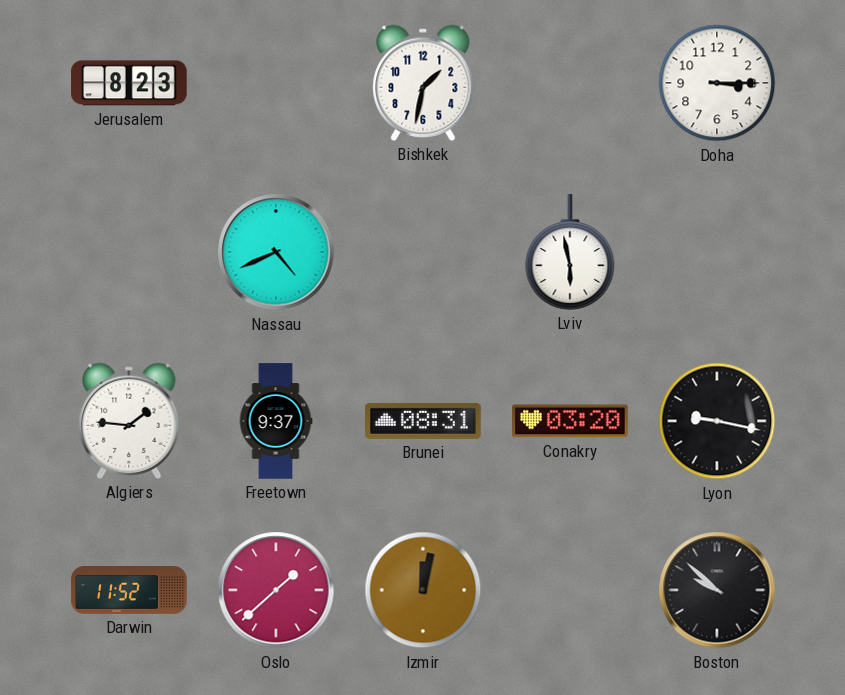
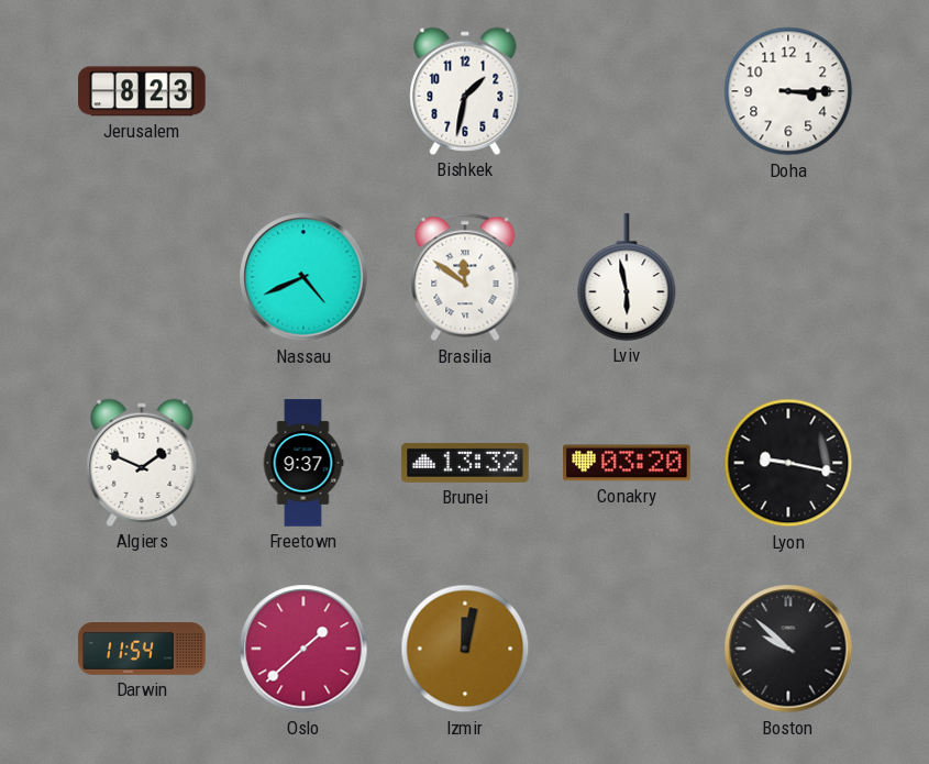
Brasilia: none -> 11:51 (465, 277)
Algiers: 1:46 -> 1:49 (142, 463)
Brunei: 08:31 -> 13:32 (465, 463)
Darwin: 11:52 -> 11:54 (142, 650)
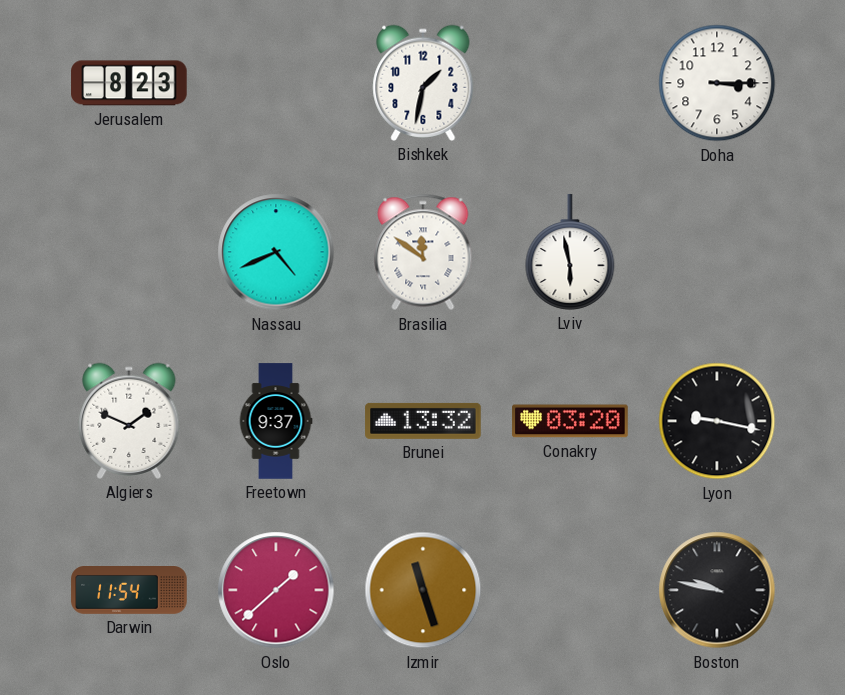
Izmir: 12:02 -> 11:27 (423, 590)
Boston: 9:52 -> 9:47 (717, 590)
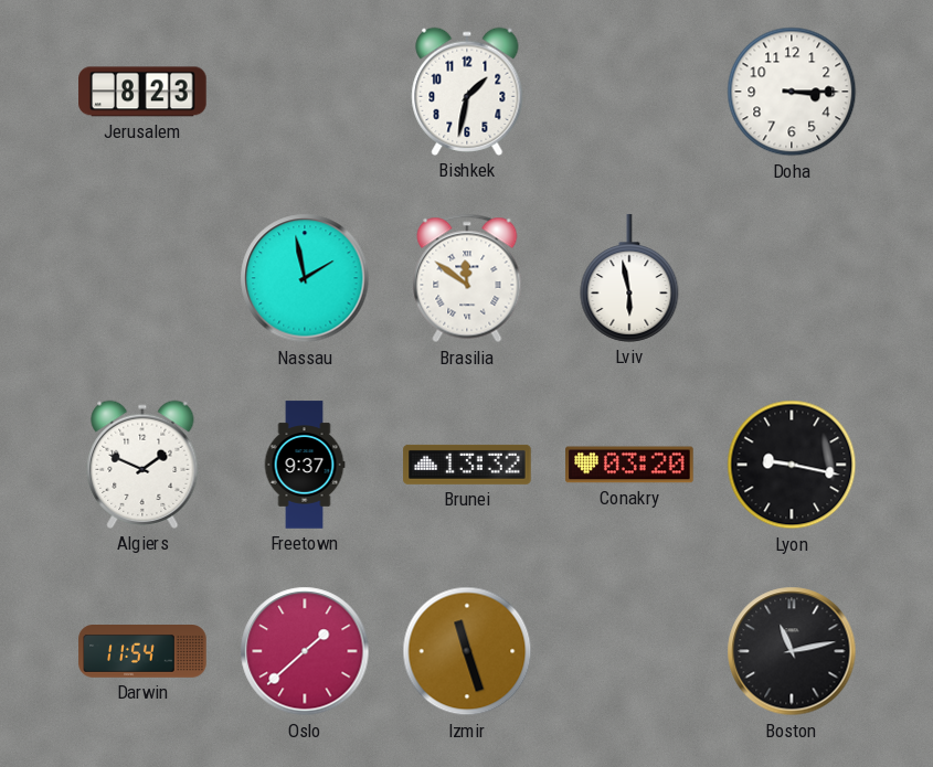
Nassau: 4:41 -> 1:58 (305, 278)
Boston: 9:47 -> 11:13 (792, 651)
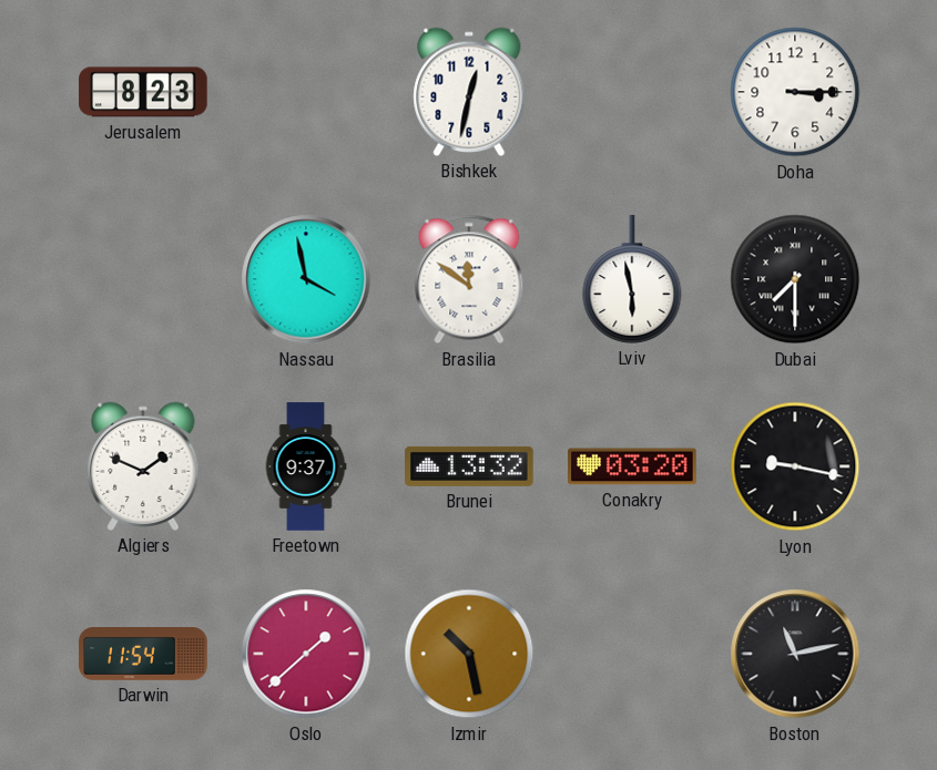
Bishkek: 1:32 -> 12:32 (469, 92)
Nassau: 1:58 -> 3:58 (306, 279)
Dubai: none -> 7:30 (795, 279)
Izmir: 11:27 -> 10:28 (469, 654)
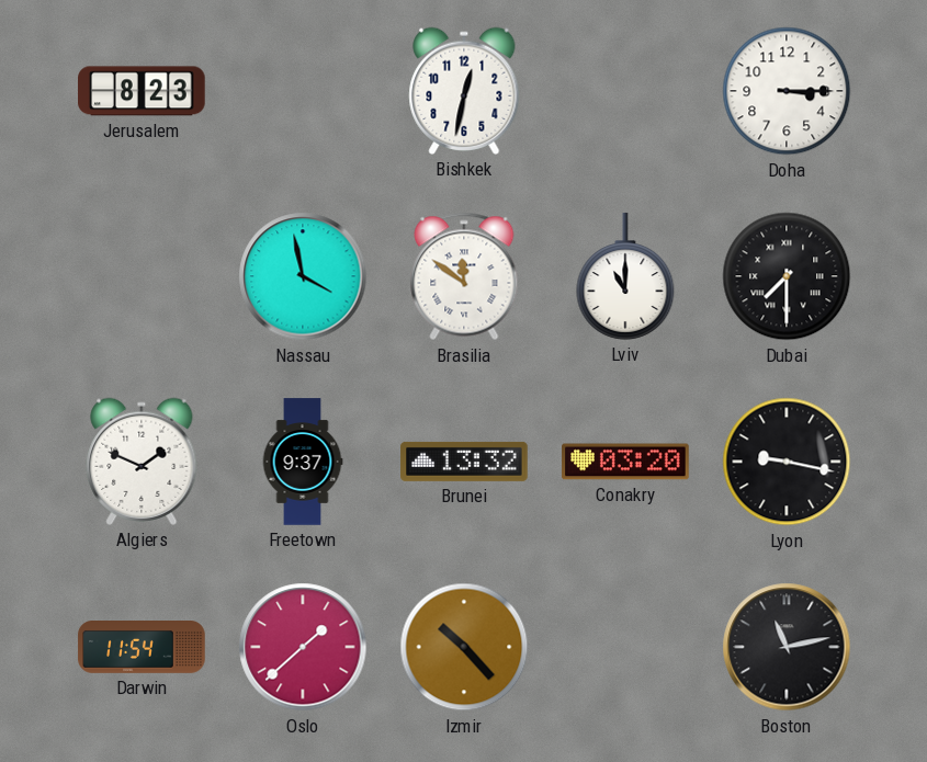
Lviv: 5:58 -> 11:00 (625, 276)
Izmir: 10:28 -> 10:23 (464, 647)
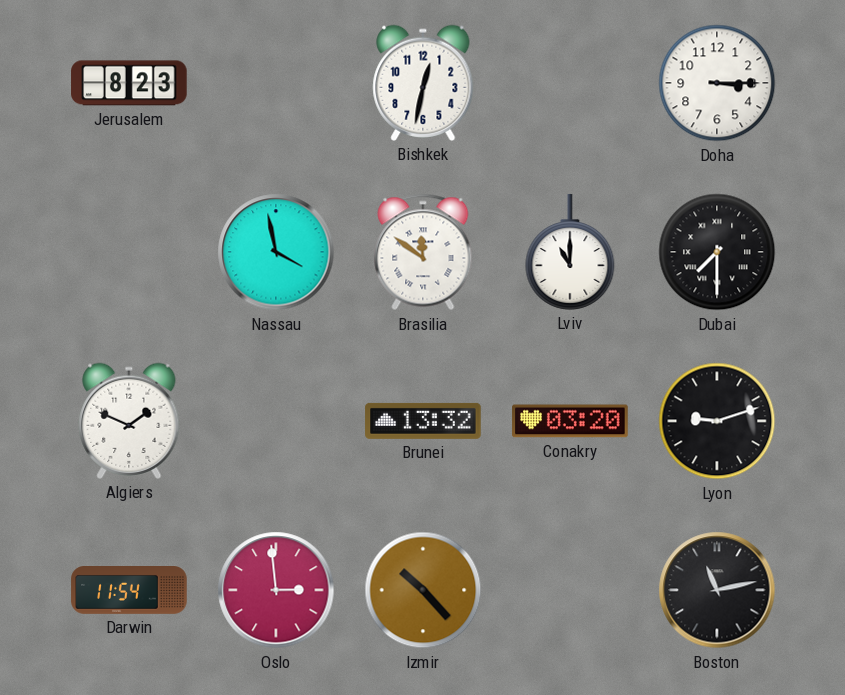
Freetown: 9:37 -> none (303, 462)
Lyon: 9:17 -> 9:12 (717, 421)
Oslo: 1:38 -> 2:59 (276, 590)
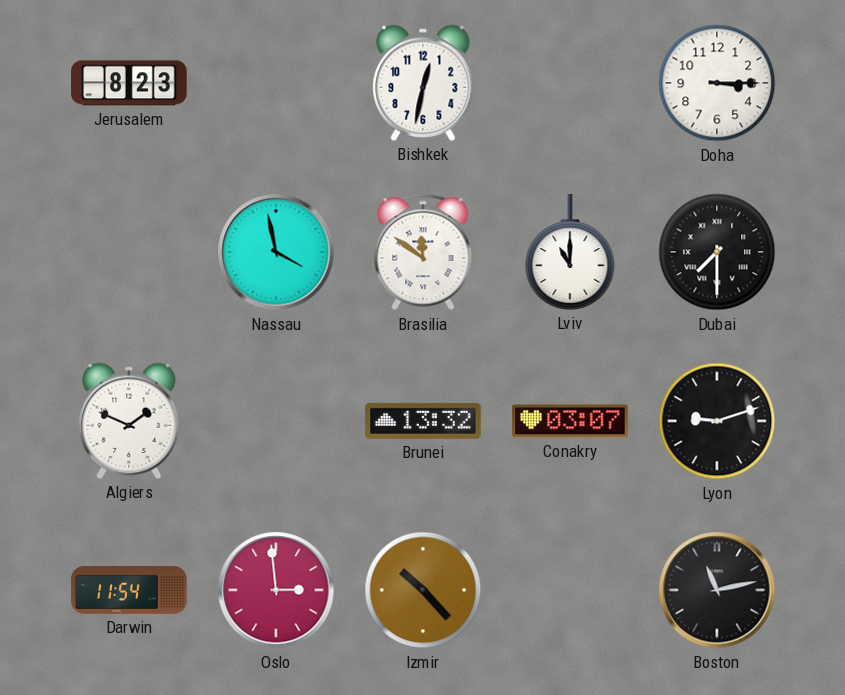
Conakry: 03:20 -> 03:07 (570, 421)
